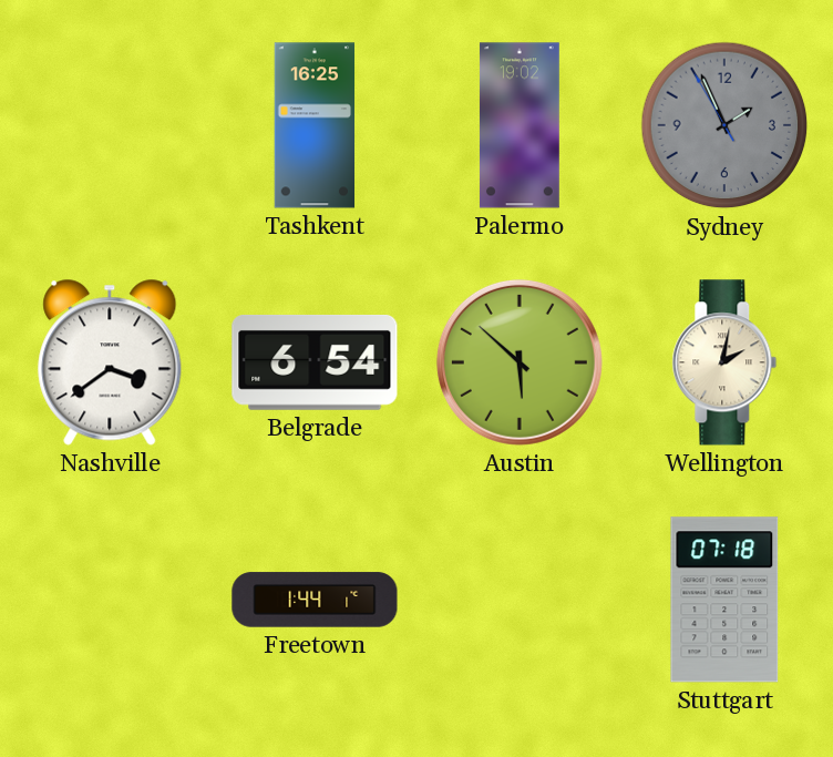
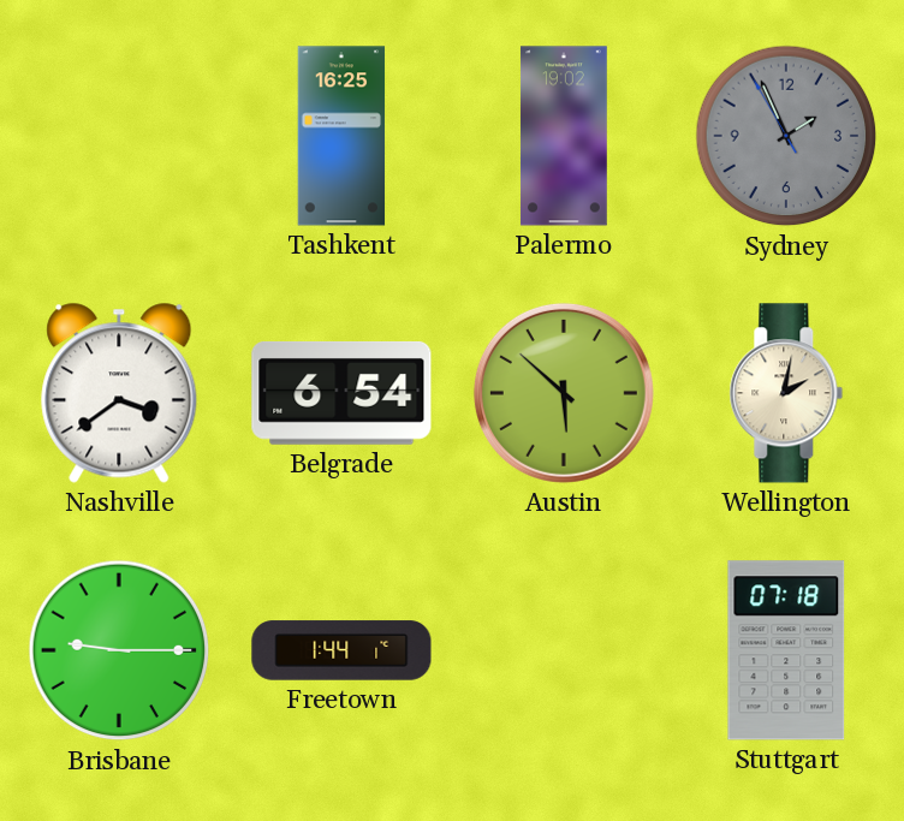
Brisbane: none -> 9:15 (119, 650)
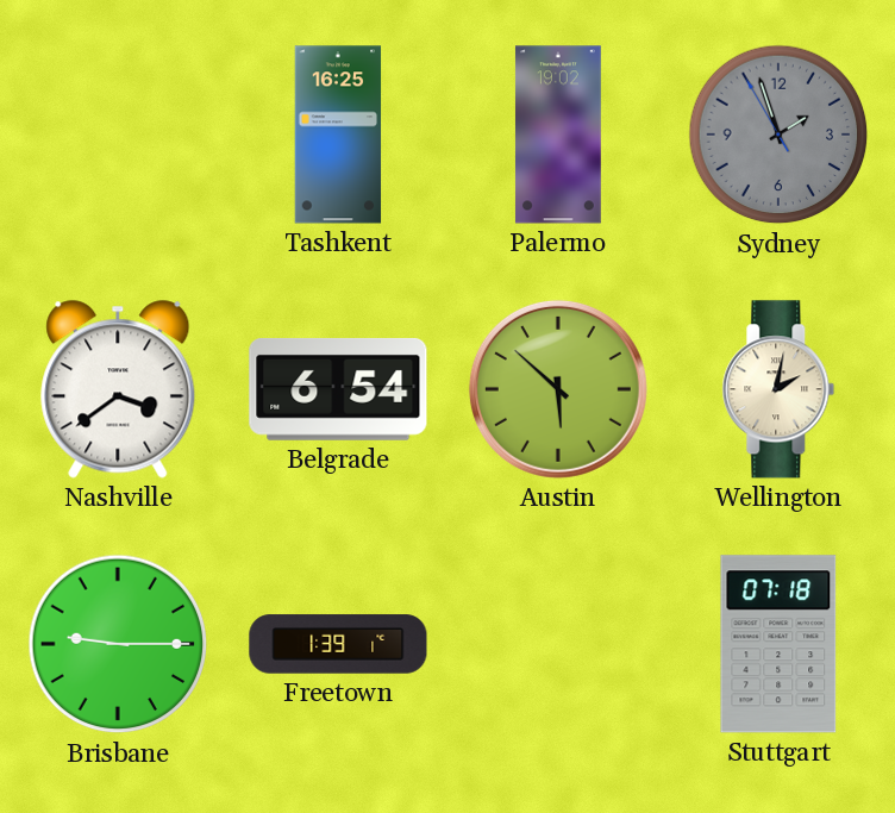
Sydney: 1:55 -> 1:56 (778, 135)
Freetown: 1:44 -> 1:39 (338, 644)
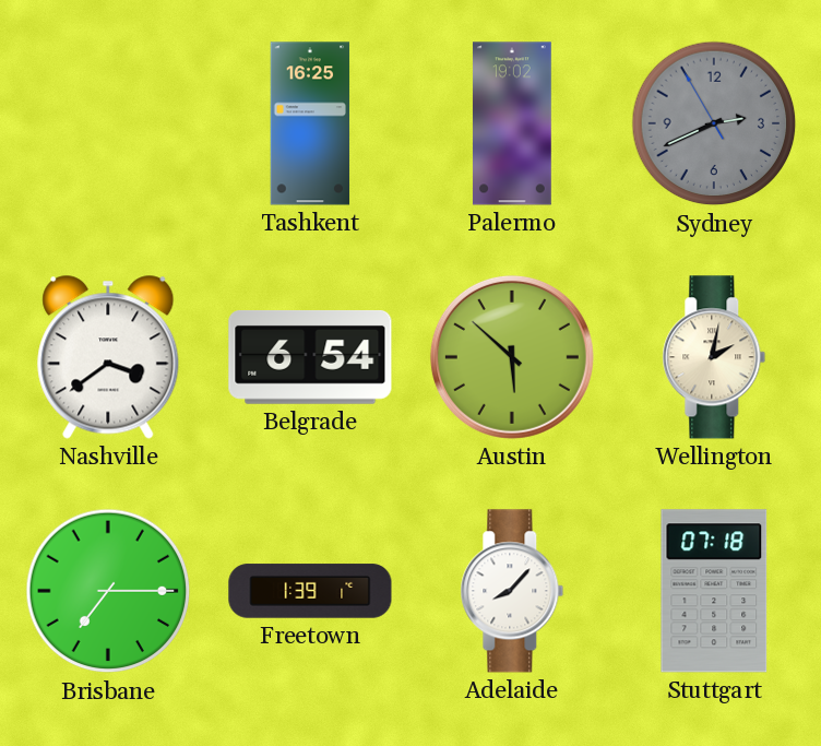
Sydney: 1:56 -> 2:40 (714, 123)
Brisbane: 9:15 -> 7:15 (108, 591)
Adelaide: none -> 8:07 (512, 591)
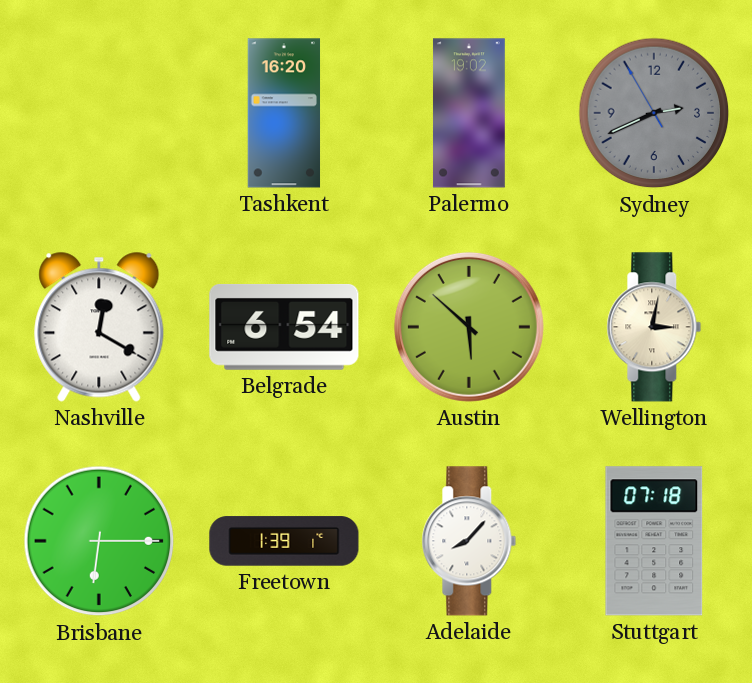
Tashkent: 16:25 -> 16:20 (284, 113)
Nashville: 3:39 -> 12:20 (99, 327)
Wellington: 2:02 -> 3:02 (654, 327)
Brisbane: 7:15 -> 6:15 (99, 541)
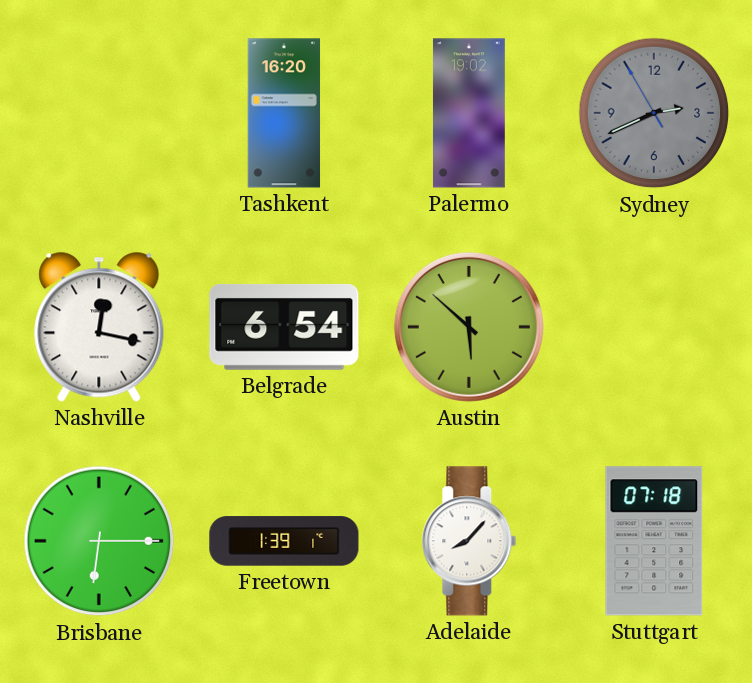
Nashville: 12:20 -> 12:17 (99, 327)
Wellington: 3:02 -> none (654, 327)
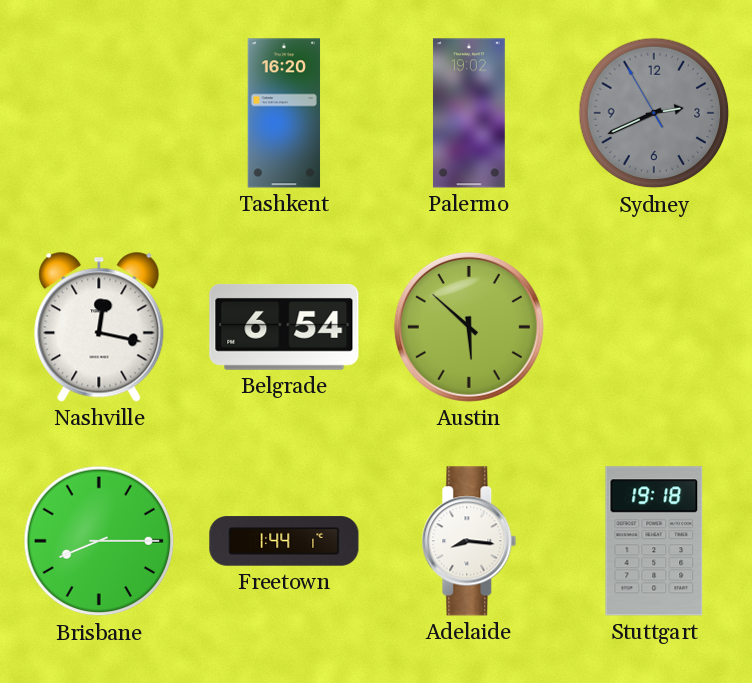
Brisbane: 6:15 -> 8:15 (99, 541)
Freetown: 1:39 -> 1:44 (284, 541)
Adelaide: 8:07 -> 8:16 (469, 541)
Stuttgart: 07:18 -> 19:18 (654, 541)
